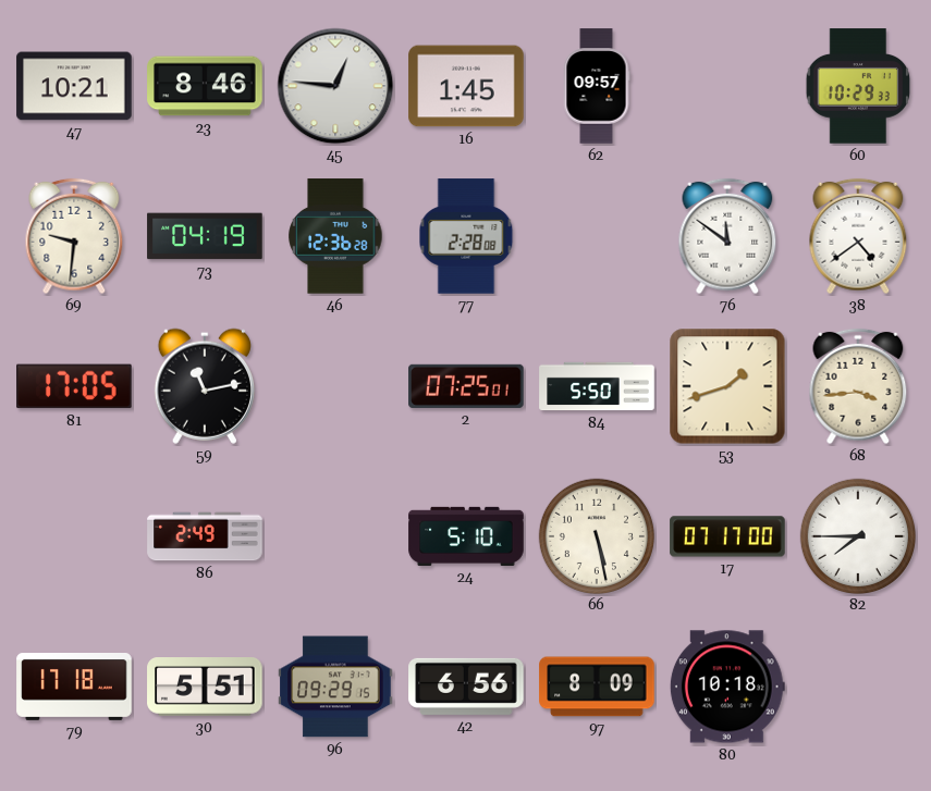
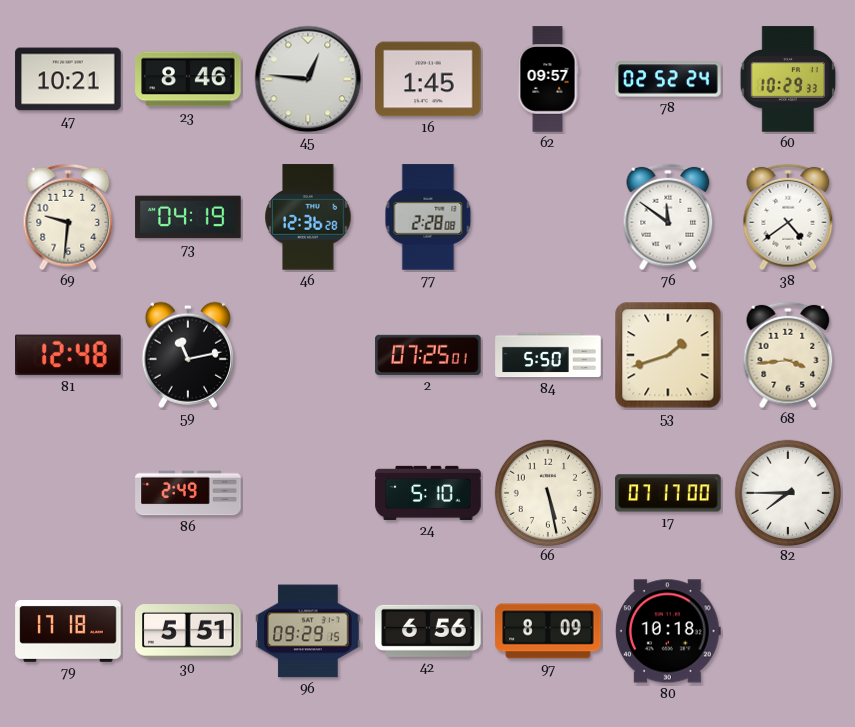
78: none -> 02:52 (668, 79)
81: 17:05 -> 12:48 (68, 355)
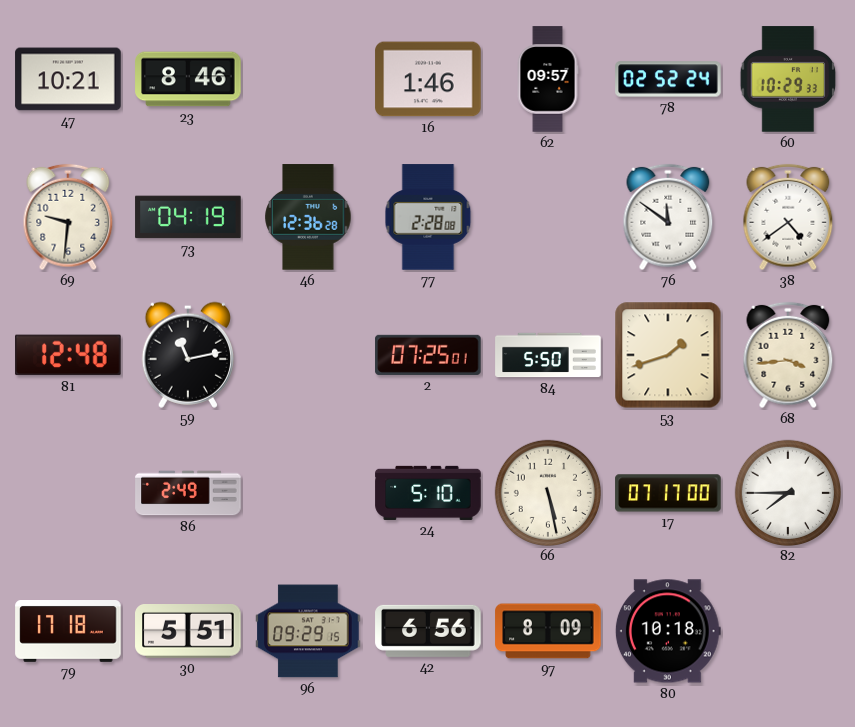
45: 12:46 -> none (308, 79)
16: 1:45 -> 1:46 (428, 79)
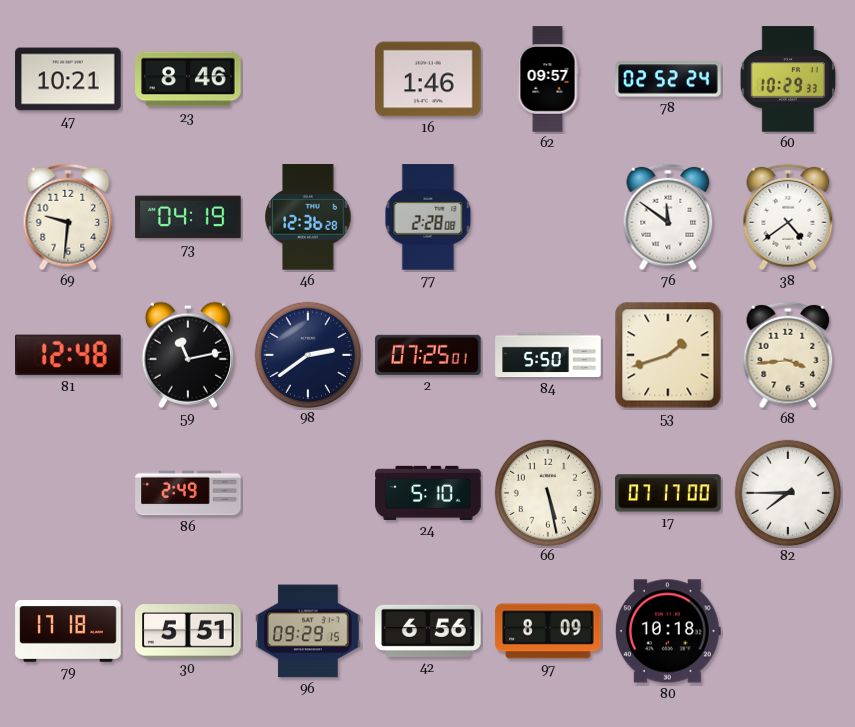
98: none -> 2:39 (307, 354)
